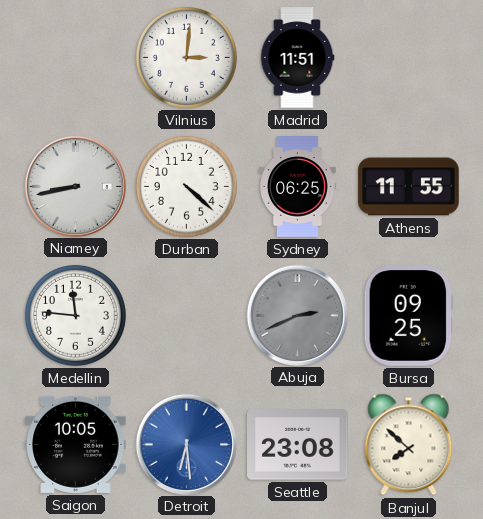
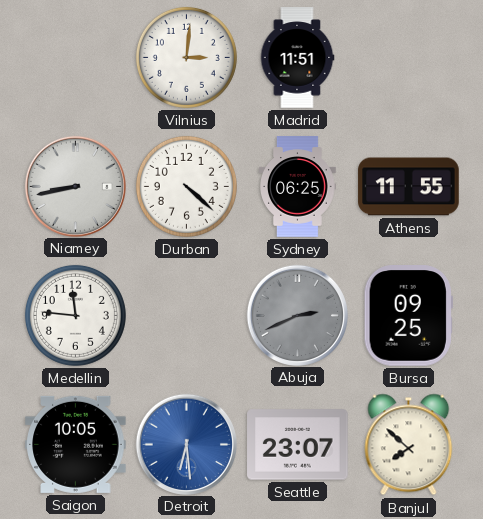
Seattle: 23:08 -> 23:07 (298, 445)
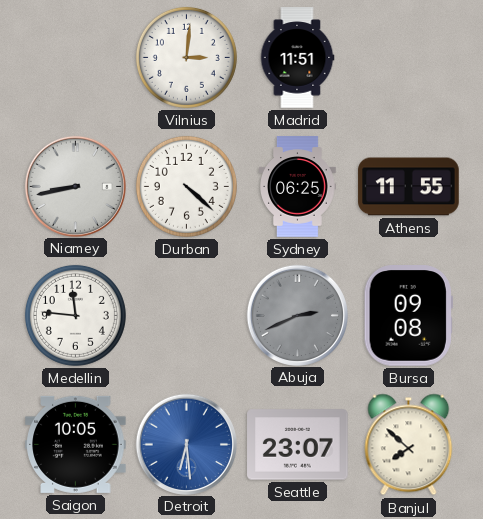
Bursa: 09:25 -> 09:08 (408, 316)
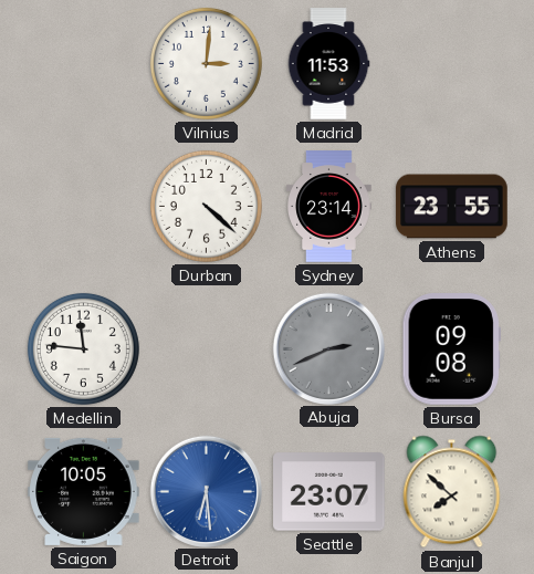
Madrid: 11:51 -> 11:53 (328, 64)
Niamey: 8:43 -> none (75, 186)
Sydney: 06:25 -> 23:14 (329, 207)
Athens: 11:55 -> 23:55 (452, 207)
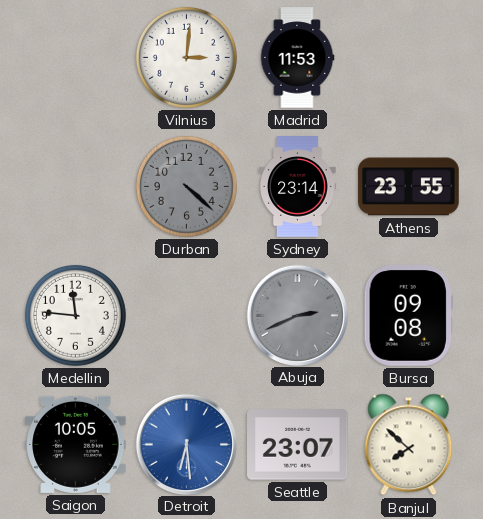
Durban dial: white -> grey (186, 186)
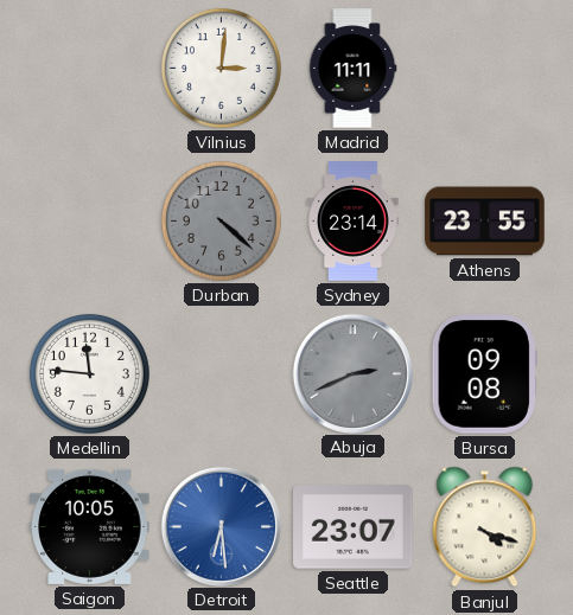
Madrid: 11:53 -> 11:11 (352, 69)
Banjul: 7:52 -> 4:18 (485, 527)
